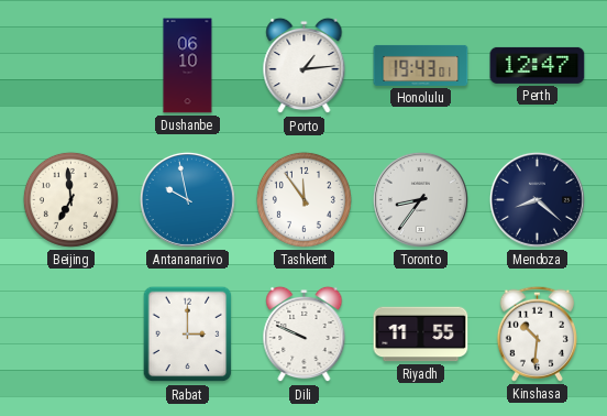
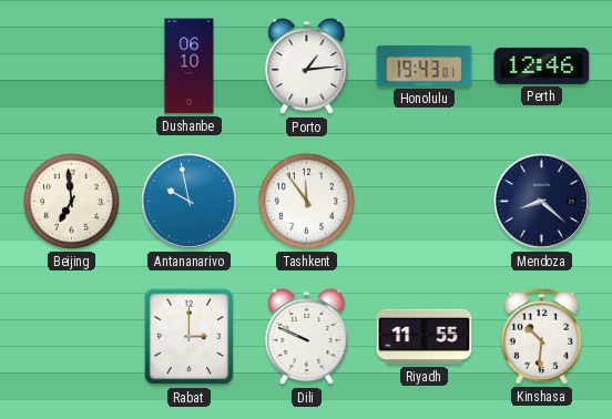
Perth: 12:47 -> 12:46 (542, 65)
Toronto: 8:36 -> none (420, 199)
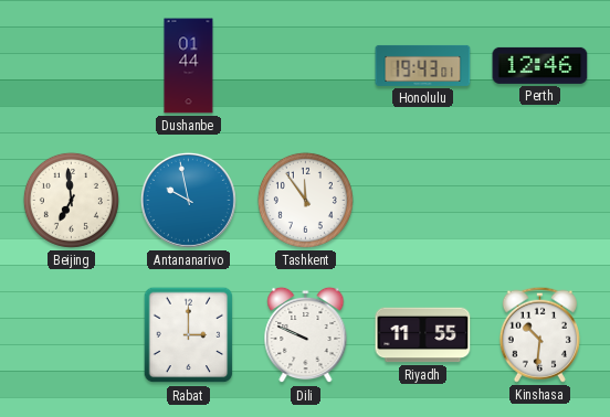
Dushanbe: 06:10 -> 01:44 (189, 66)
Porto: 1:14 -> none (307, 67)
Mendoza: 8:22 -> none (541, 201)
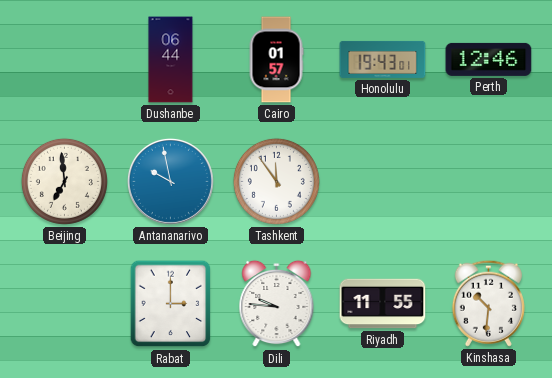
Dushanbe: 01:44 -> 06:44 (171, 60)
Cairo: none -> 01:57 (276, 60)
Dili: 9:49 -> 9:46 (277, 304)
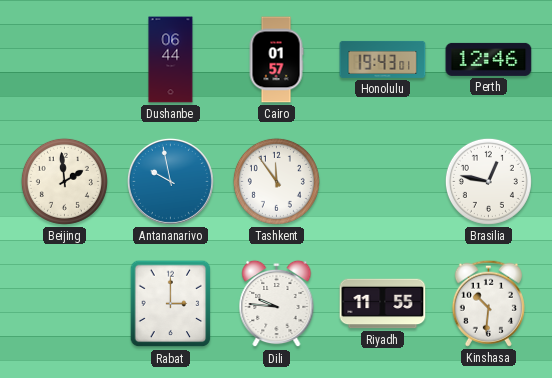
Beijing: 6:59 -> 1:59 (64, 181)
Brasilia: none -> 12:47 (488, 181)
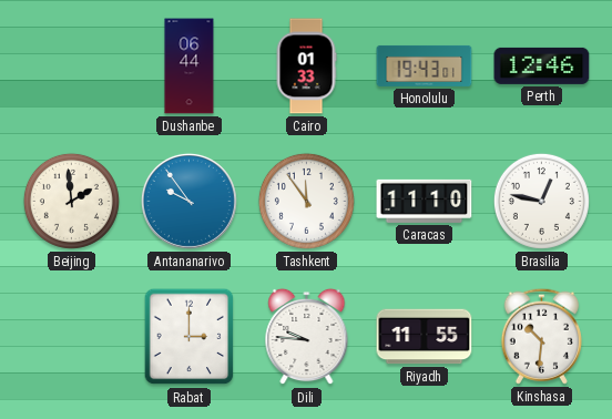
Cairo: 01:57 -> 01:33 (306, 67)
Antananarivo: 9:58 -> 9:54 (188, 201)
Caracas: none -> 11:10 (425, 201)
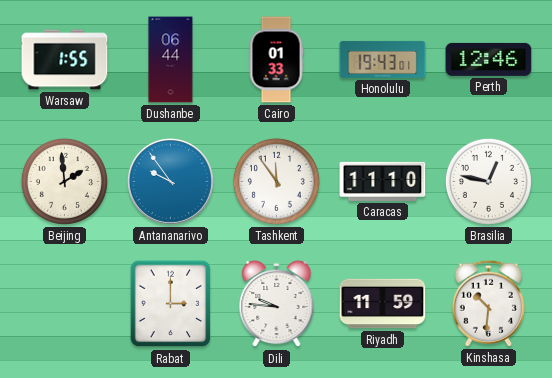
Warsaw: none -> 1:55 (65, 60)
Riyadh: 11:55 -> 11:59 (383, 304)
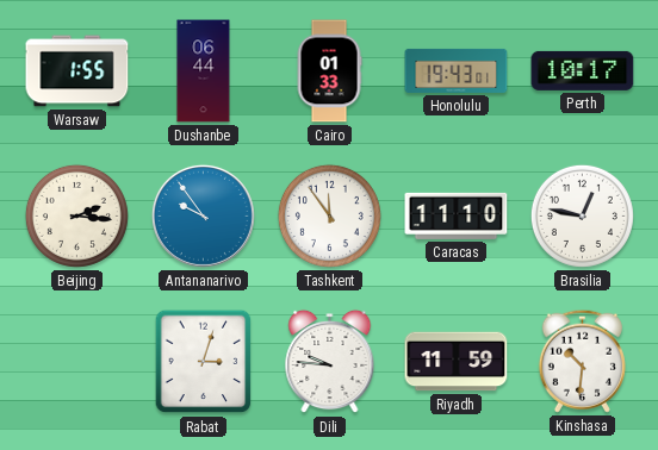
Perth: 12:46 -> 10:17 (583, 70)
Beijing: 1:59 -> 2:16 (76, 215)
Rabat: 3:00 -> 3:03 (204, 362)
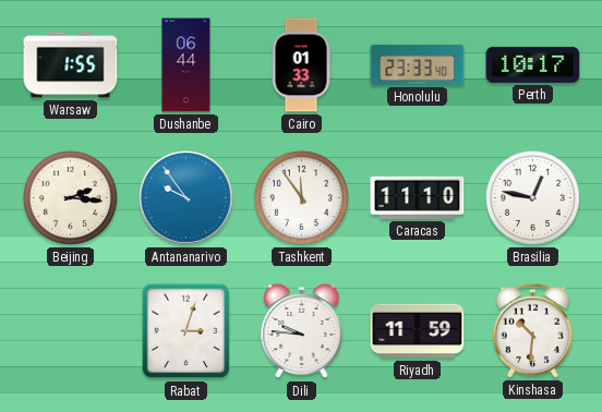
Honolulu: 19:43 -> 23:33 (418, 64)
